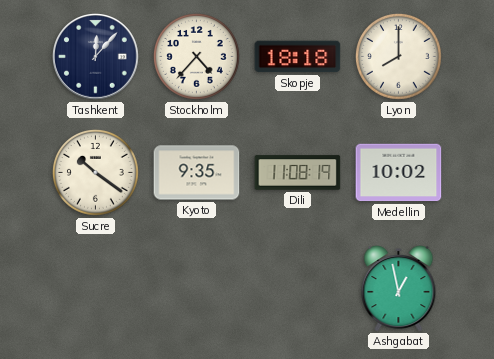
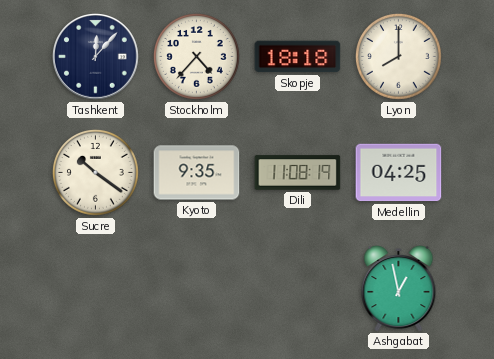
Medellin: 10:02 -> 04:25 (399, 173)
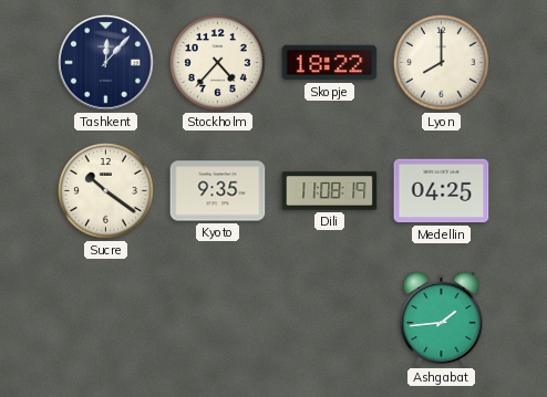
Skopje: 18:18 -> 18:22 (330, 63)
Ashgabat: 12:58 -> 1:44 (442, 320)
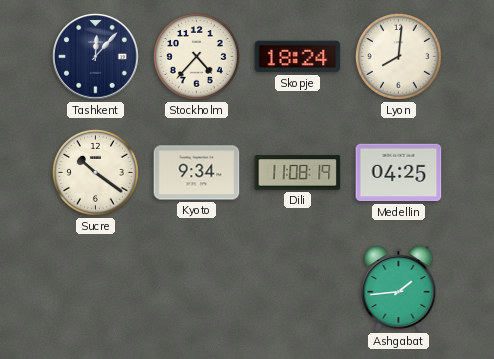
Skopje: 18:22 -> 18:24 (298, 57)
Lyon: 8:00 -> 8:01 (398, 56)
Kyoto: 9:35 -> 9:34 (197, 173)
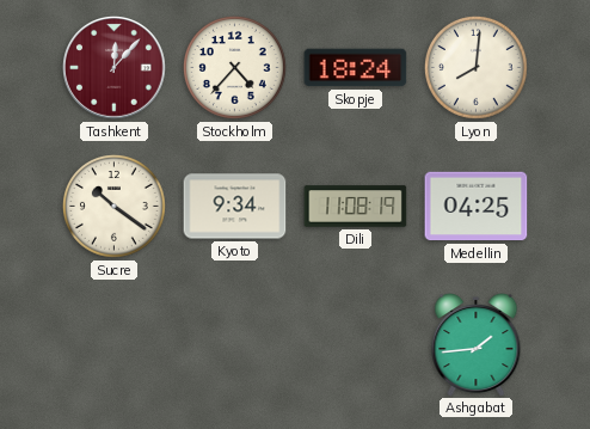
Tashkent dial: navy -> burgundy (115, 68)
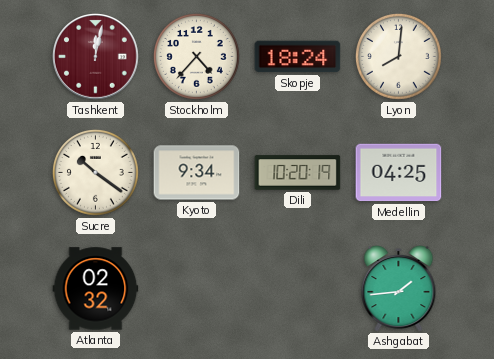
Tashkent: 12:07 -> 12:02 (96, 57)
Dili: 11:08 -> 10:20 (298, 173)
Atlanta: none -> 02:32 (96, 289)
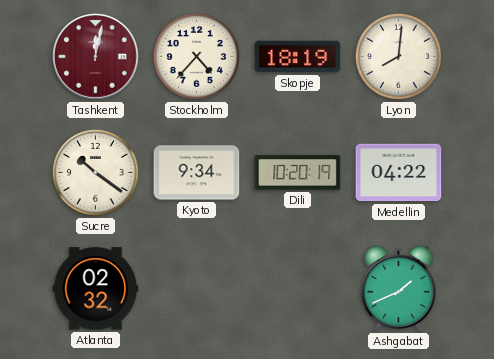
Skopje: 18:24 -> 18:19 (298, 57)
Medellin: 04:25 -> 04:22 (399, 173)
Ashgabat: 1:44 -> 1:41 (399, 289)
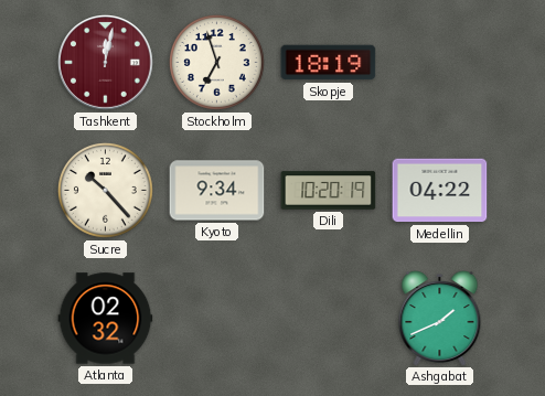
Stockholm: 4:37 -> 6:57 (216, 62)
Lyon: 8:01 -> none (398, 56)
Sucre: 10:21 -> 10:23 (105, 190)
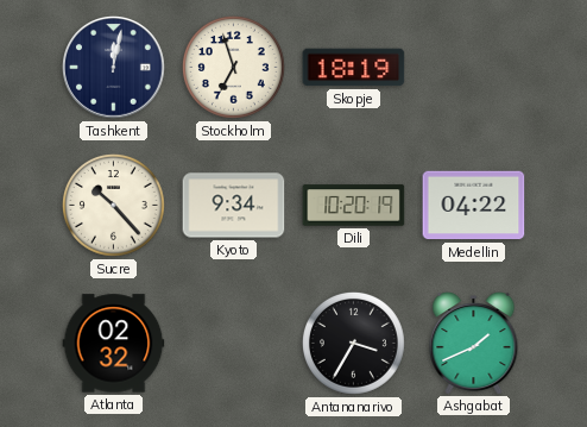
Tashkent dial: burgundy -> navy (114, 68)
Antananarivo: none -> 3:35 (353, 343)
